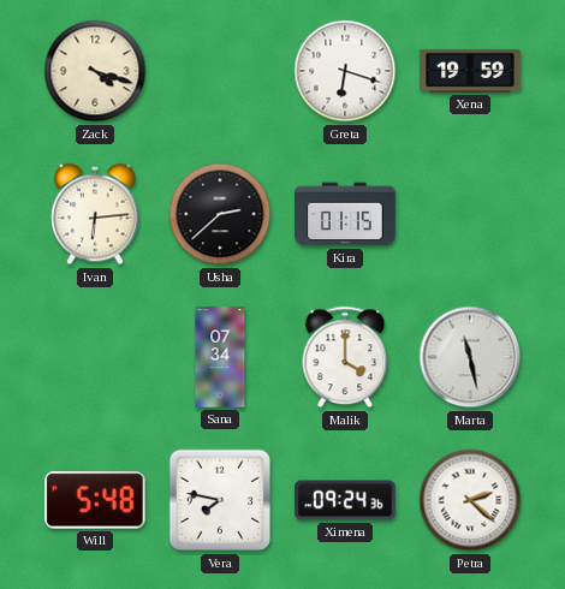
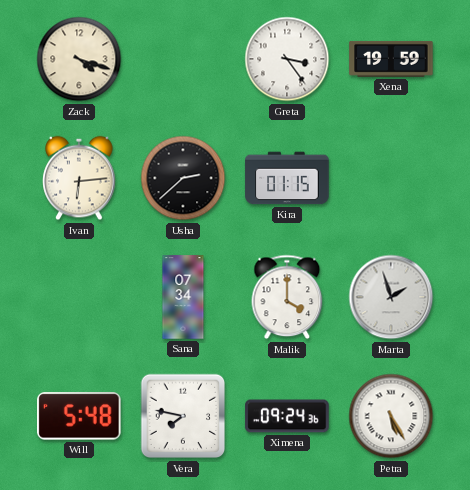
Greta: 6:18 -> 3:24 (287, 59)
Marta: 11:28 -> 1:57 (391, 297)
Petra: 2:22 -> 5:25 (391, 416)
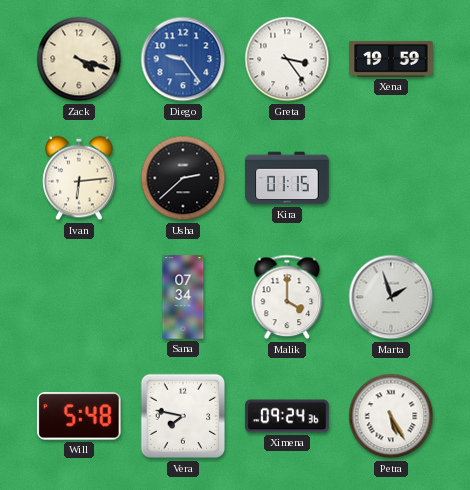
Diego: none -> 9:24 (183, 59)
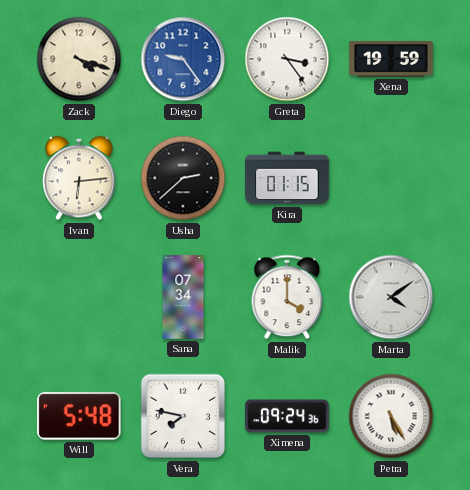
Marta: 1:57 -> 4:09 (391, 297)
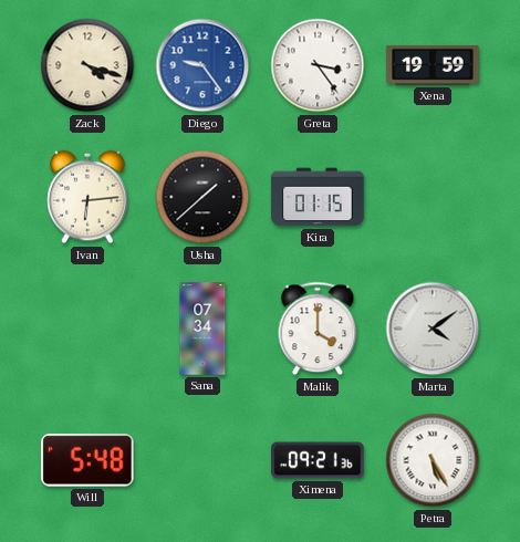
Usha: 2:38 -> 1:38 (202, 197)
Vera: 7:47 -> none (183, 416)
Ximena: 09:24 -> 09:21 (318, 460)
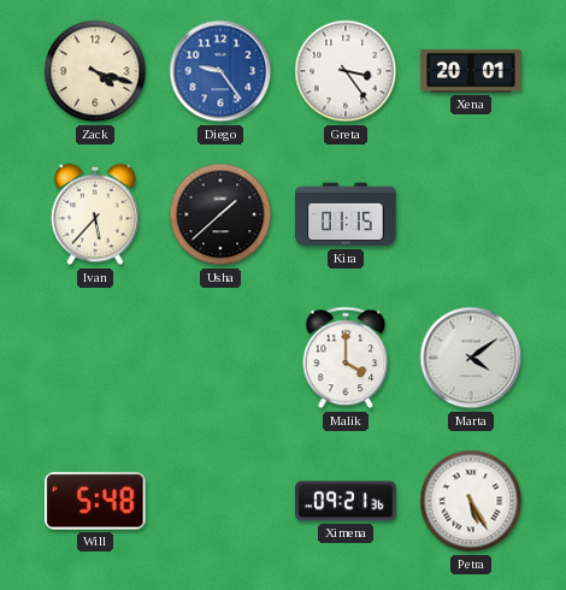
Xena: 19:59 -> 20:01 (471, 71)
Ivan: 6:14 -> 5:37 (95, 214)
Sana: 07:34 -> none (202, 329)
